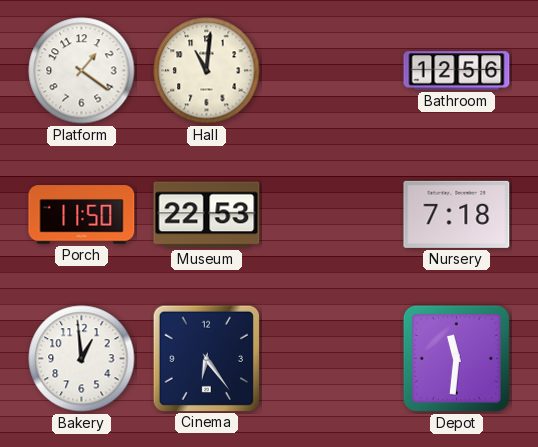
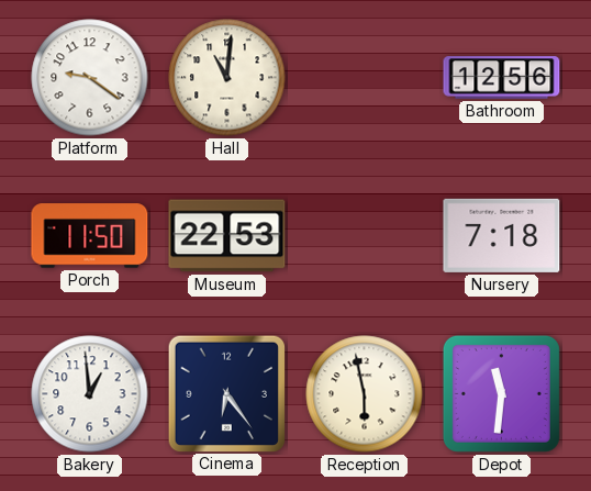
Platform: 1:21 -> 9:21 (90, 78)
Reception: none -> 5:58 (365, 394)
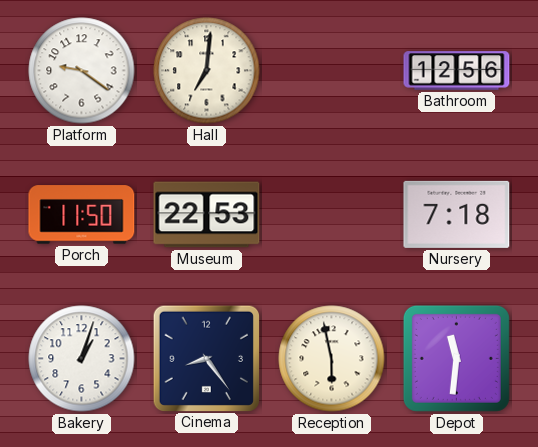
Hall: 11:01 -> 7:01 (207, 71)
Bakery: 12:59 -> 1:03 (82, 359)
Cinema: 6:24 -> 8:24 (206, 358)
